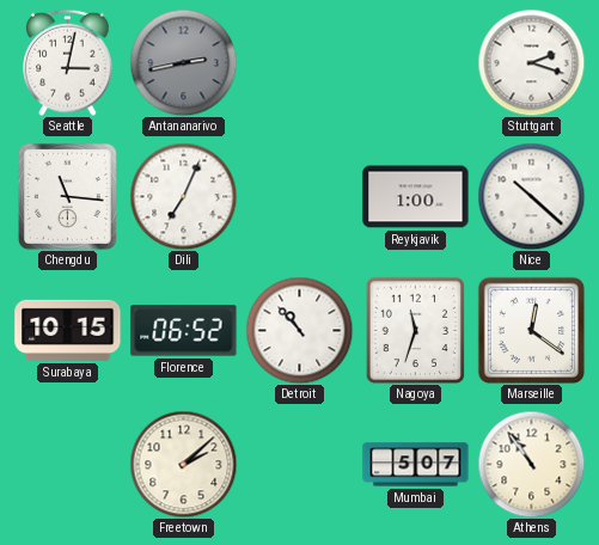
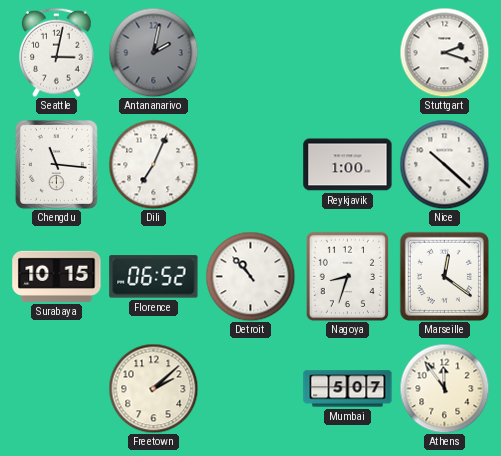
Antananarivo: 2:43 -> 2:02 (153, 52)
Nagoya: 11:33 -> 8:33 (347, 276)
Athens: 10:54 -> 11:54 (444, 388)
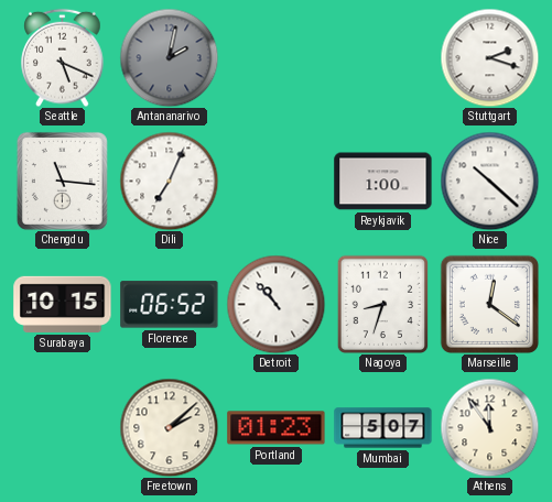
Seattle: 3:02 -> 5:19 (63, 57)
Portland: none -> 01:23 (277, 428)
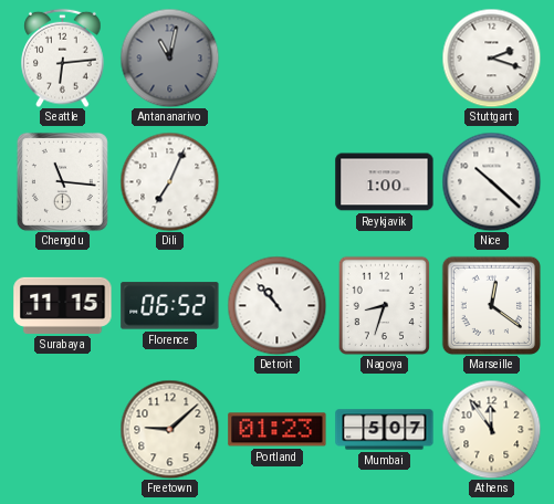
Seattle: 5:19 -> 6:14 (63, 57)
Antananarivo: 2:02 -> 11:02 (169, 57)
Surabaya: 10:15 -> 11:15 (63, 305)
Freetown: 2:08 -> 9:08 (169, 429)
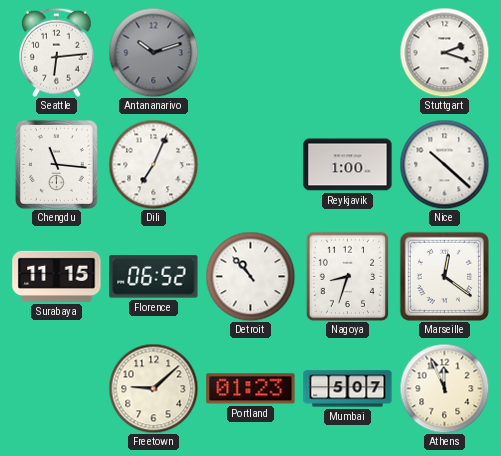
Antananarivo: 11:02 -> 10:12 (153, 52)
Athens: 11:54 -> 11:56 (444, 388)
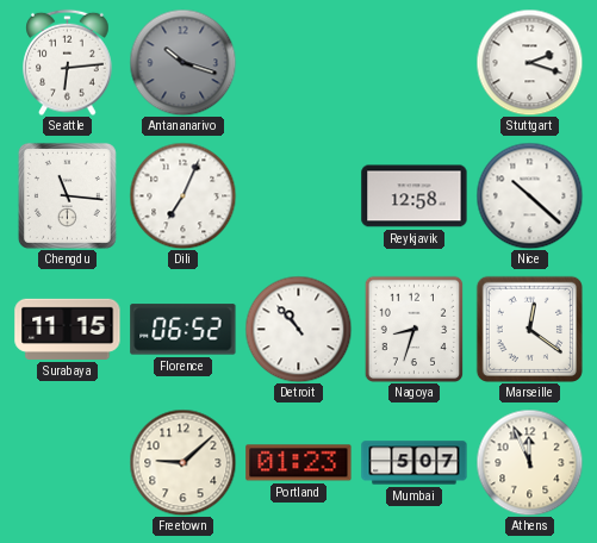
Antananarivo: 10:12 -> 10:18 (182, 62)
Reykjavik: 1:00 -> 12:58 (415, 196)
